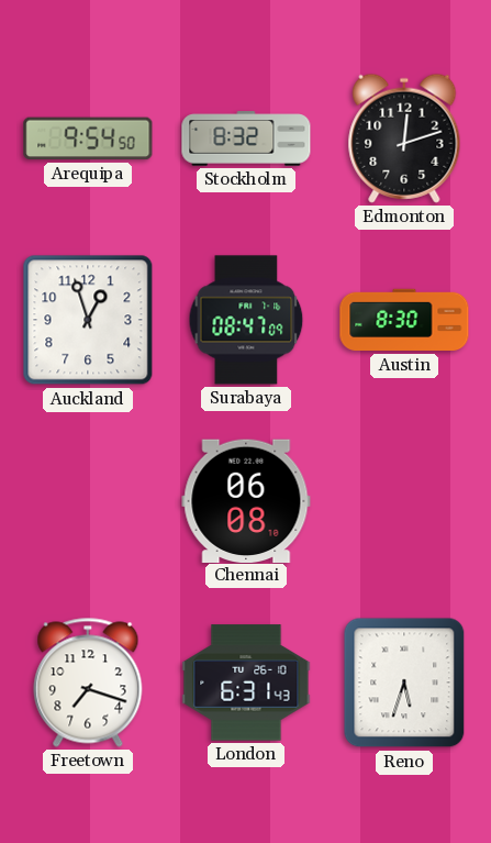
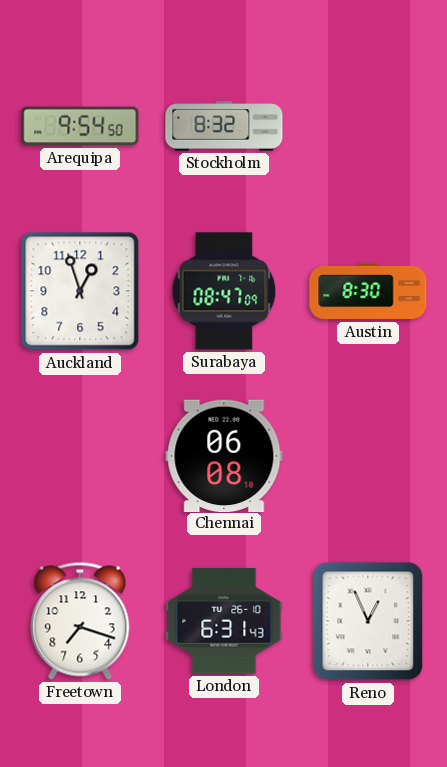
Edmonton: 12:12 -> none (404, 138)
Reno: 5:33 -> 12:56 (368, 621)
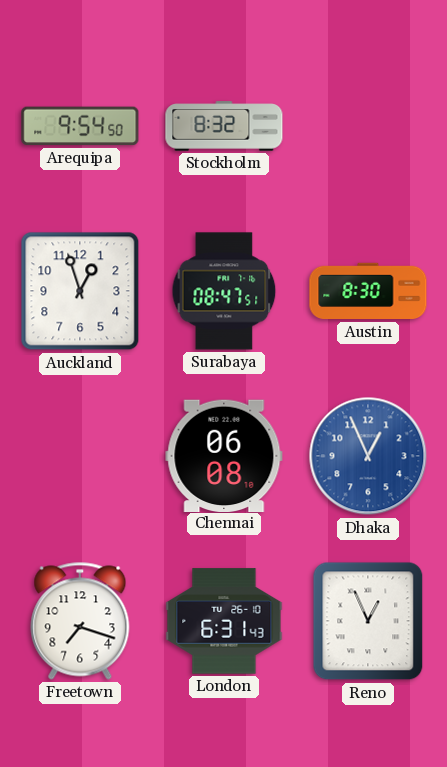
Surabaya: 08:47:09 -> 08:47:51 (224, 291)
Dhaka: none -> 12:56 (368, 456)
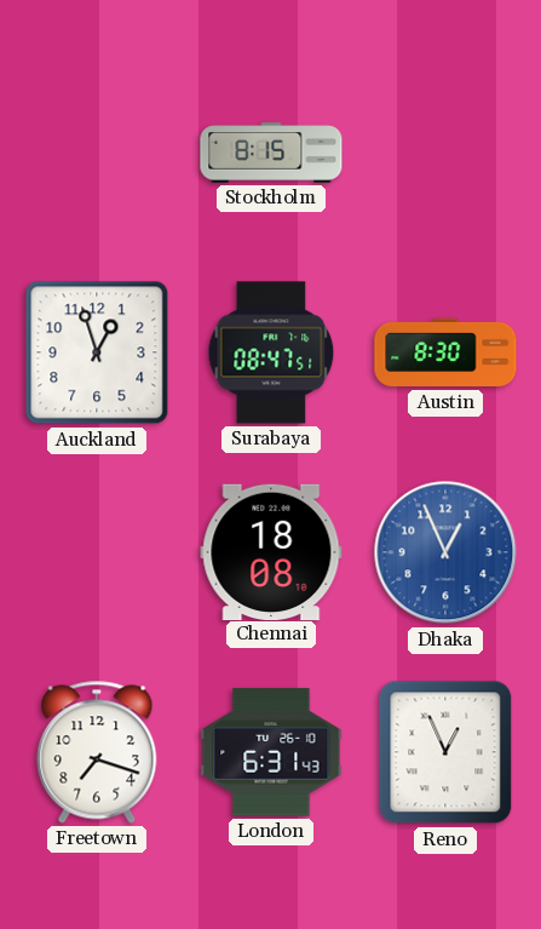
Arequipa: 9:54 -> none (80, 126)
Stockholm: 8:32 -> 8:15 (271, 153)
Chennai: 06:08 -> 18:08 (271, 551)
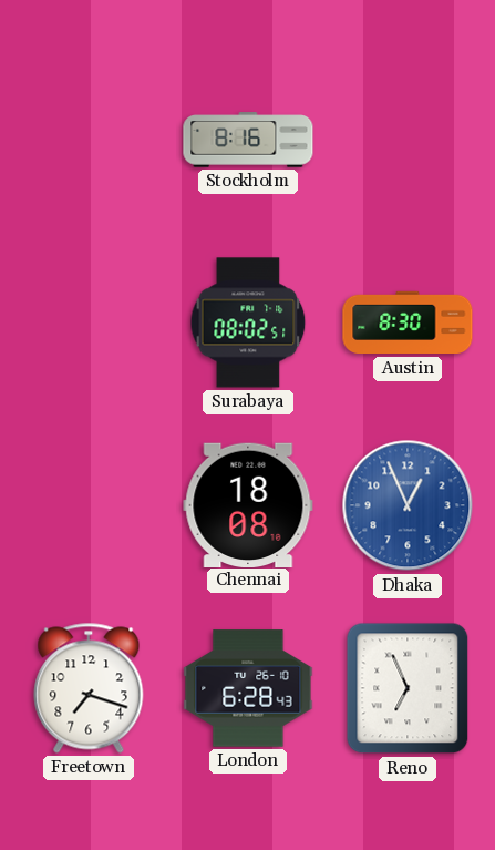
Stockholm: 8:15 -> 8:16 (248, 140)
Auckland: 12:57 -> none (97, 352)
Surabaya: 08:47 -> 08:02 (248, 322)
London: 6:31 -> 6:28 (248, 688)
Reno: 12:56 -> 6:56 (408, 688)
